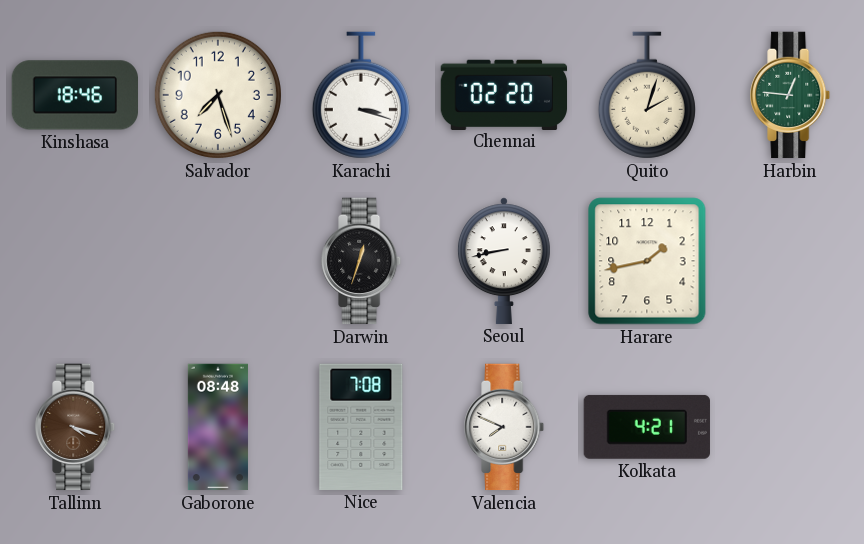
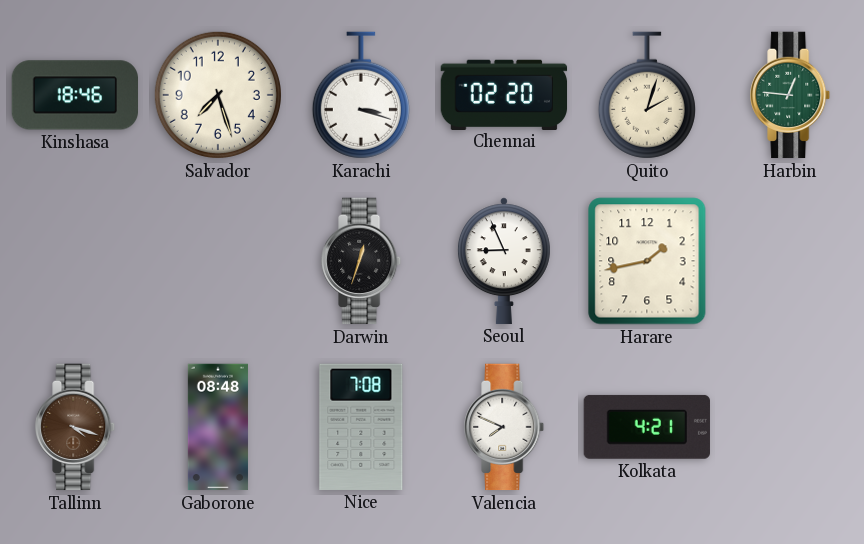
Seoul: 8:43 -> 8:56 (504, 261)
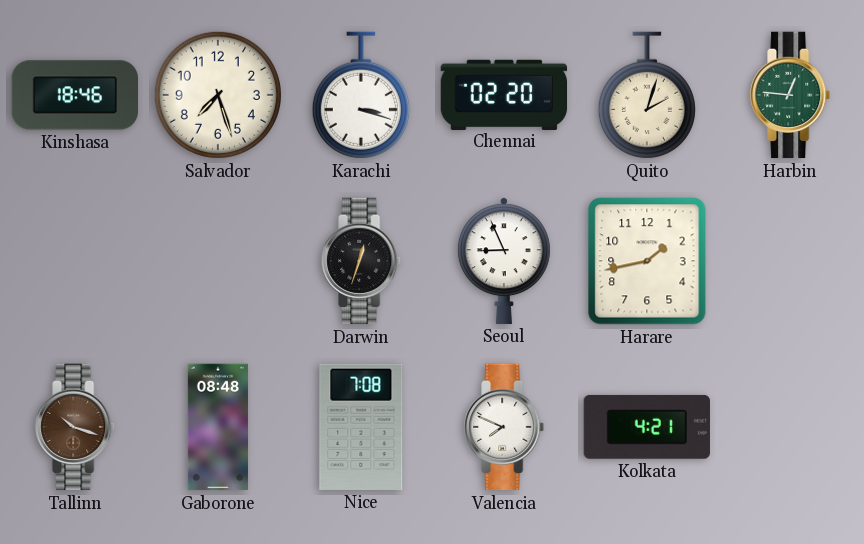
Tallinn: 4:18 -> 10:18 (76, 427)
